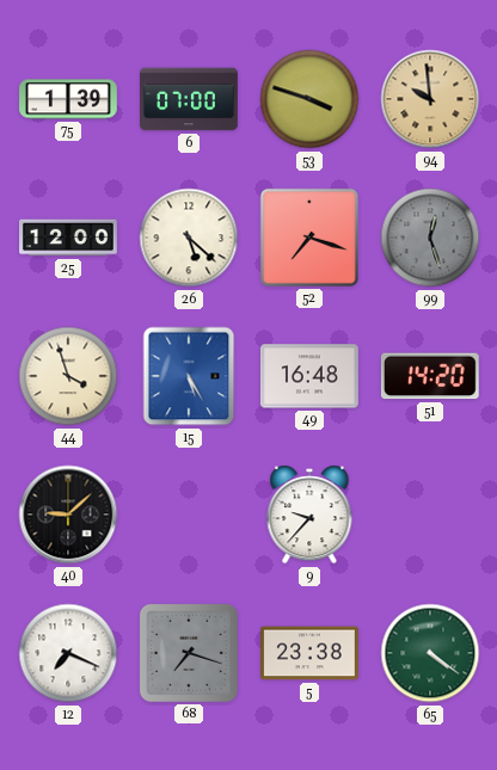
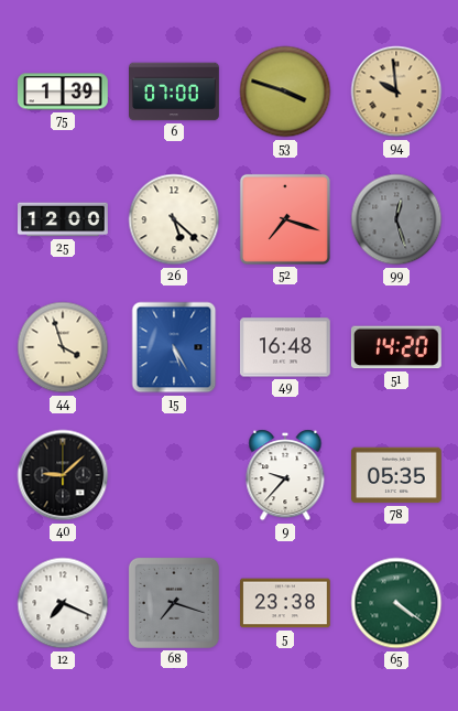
78: none -> 05:35 (397, 475)
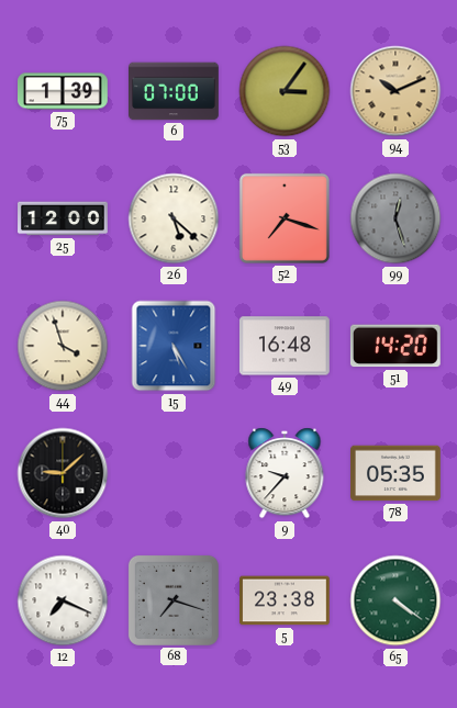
53: 3:48 -> 3:06 (285, 91)
94: 9:59 -> 10:11 (395, 91)
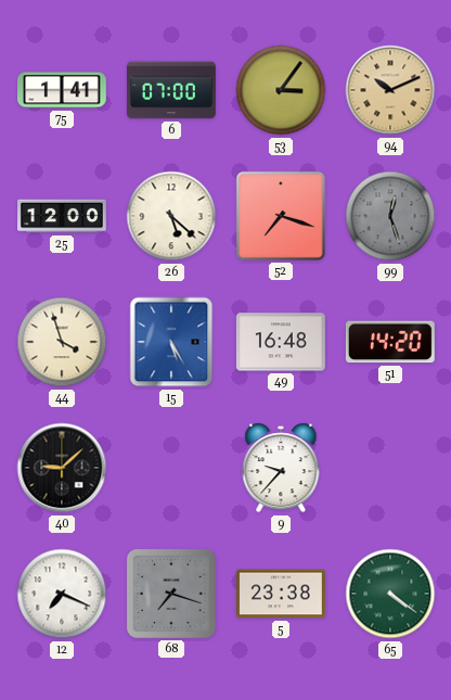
75: 1:39 -> 1:41 (63, 90)
78: 05:35 -> none (397, 473)
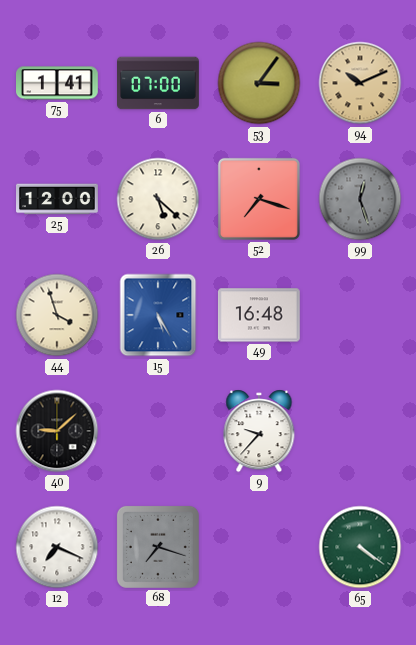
51: 14:20 -> none (390, 342)
5: 23:38 -> none (282, 594)
